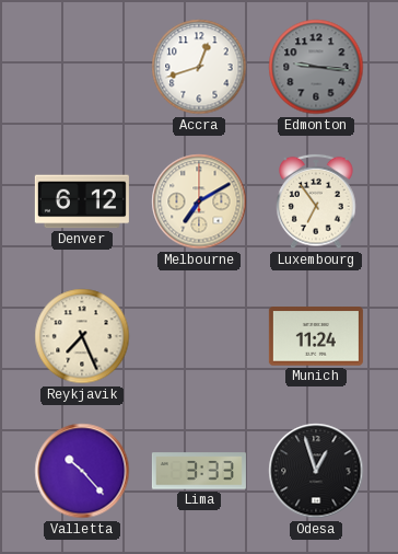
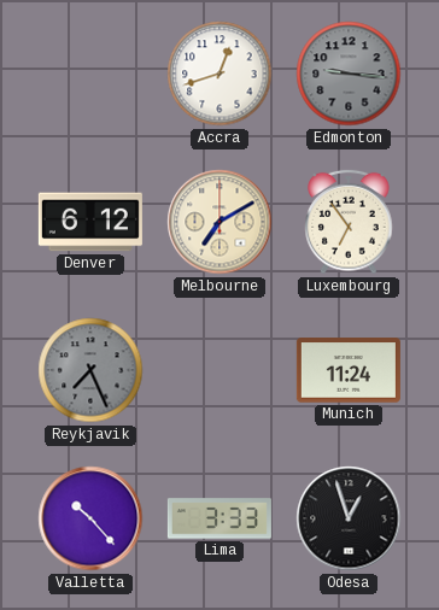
Reykjavik dial: cream -> grey (90, 370)
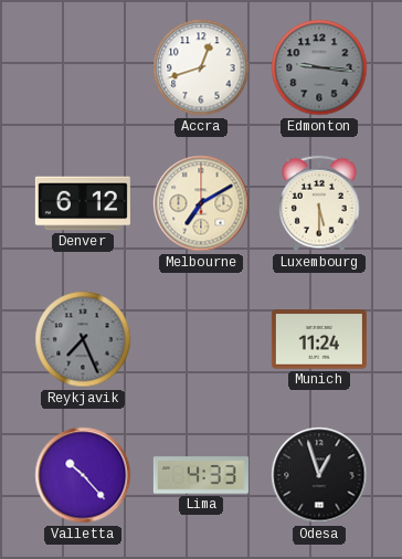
Luxembourg: 6:54 -> 5:30 (319, 203)
Lima: 3:33 -> 4:33 (201, 475)
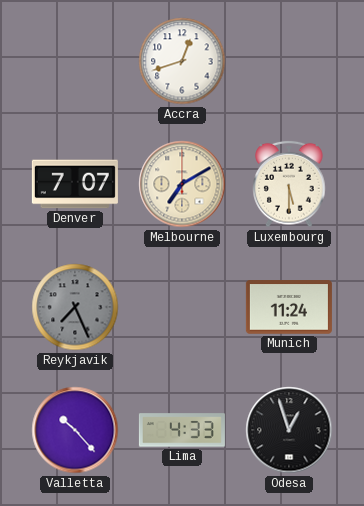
Edmonton: 9:16 -> none (319, 67)
Denver: 6:12 -> 7:07 (75, 184)
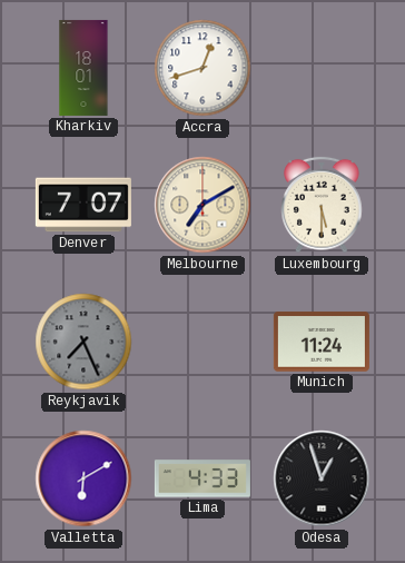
Kharkiv: none -> 18:01 (83, 68)
Valletta: 10:23 -> 6:10 (83, 478)
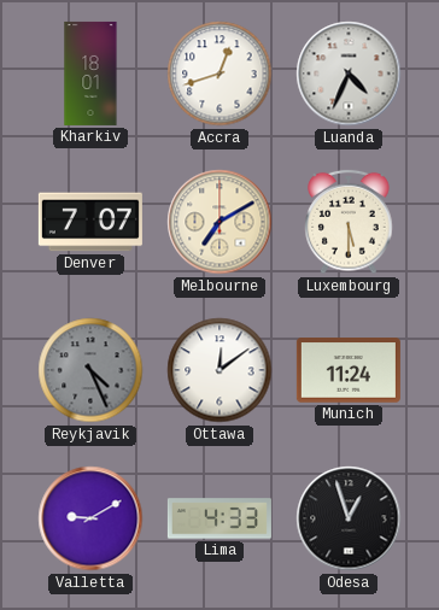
Luanda: none -> 4:34 (349, 74)
Reykjavik: 7:26 -> 4:26 (90, 370)
Ottawa: none -> 12:09 (219, 370)
Valletta: 6:10 -> 9:10 (90, 518)
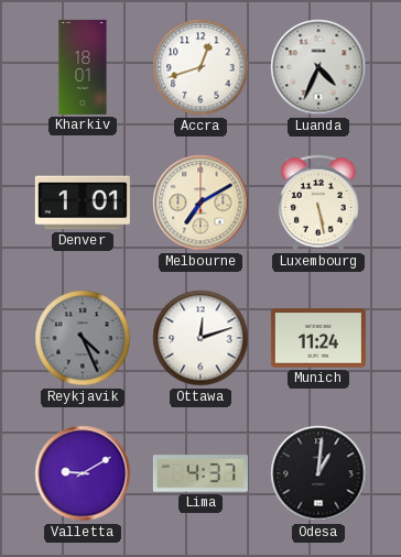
Denver: 7:07 -> 1:01 (83, 203)
Luxembourg: 5:30 -> 5:28 (318, 203)
Ottawa: 12:09 -> 12:12 (201, 338)
Lima: 4:33 -> 4:37 (201, 473)
Odesa: 12:57 -> 1:01 (318, 473)
